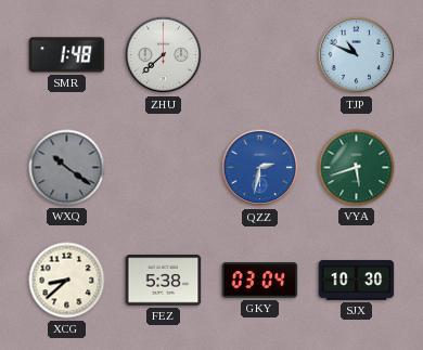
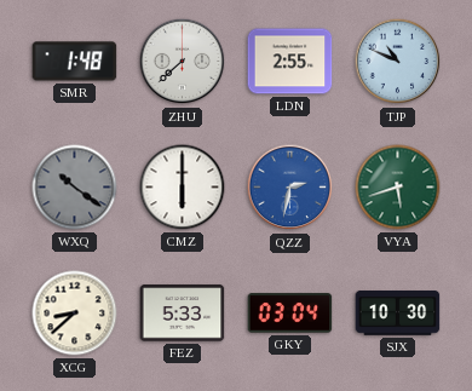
LDN: none -> 2:55 (290, 62)
CMZ: none -> 6:00 (183, 188)
FEZ: 5:38 -> 5:33 (183, 314)
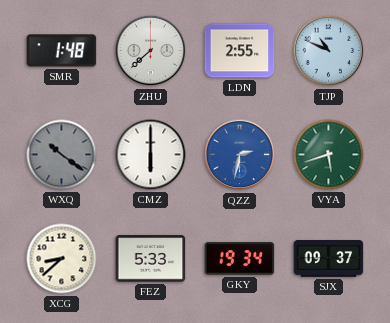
GKY: 03:04 -> 19:34 (240, 259)
SJX: 10:30 -> 09:37 (329, 259)
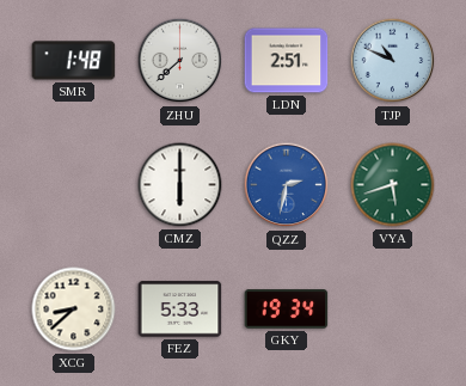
LDN: 2:55 -> 2:51 (287, 61)
WXQ: 10:21 -> none (62, 155)
SJX: 09:37 -> none (329, 259)
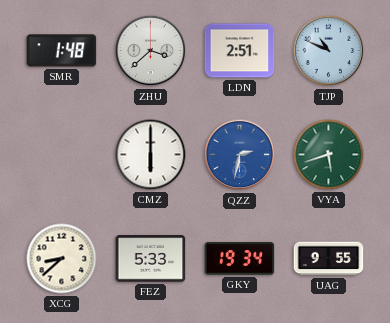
ZHU: 7:38 -> 3:38 (151, 51)
UAG: none -> 9:55 (329, 259)
